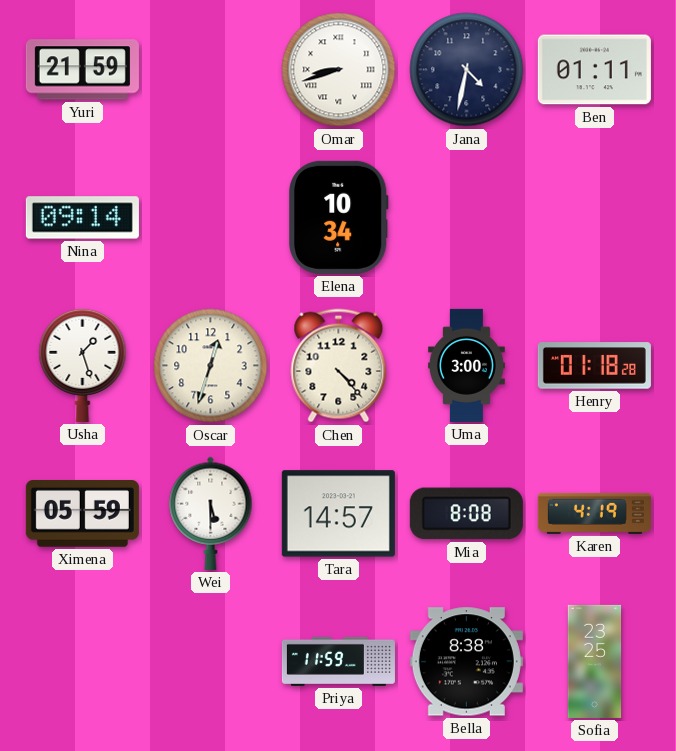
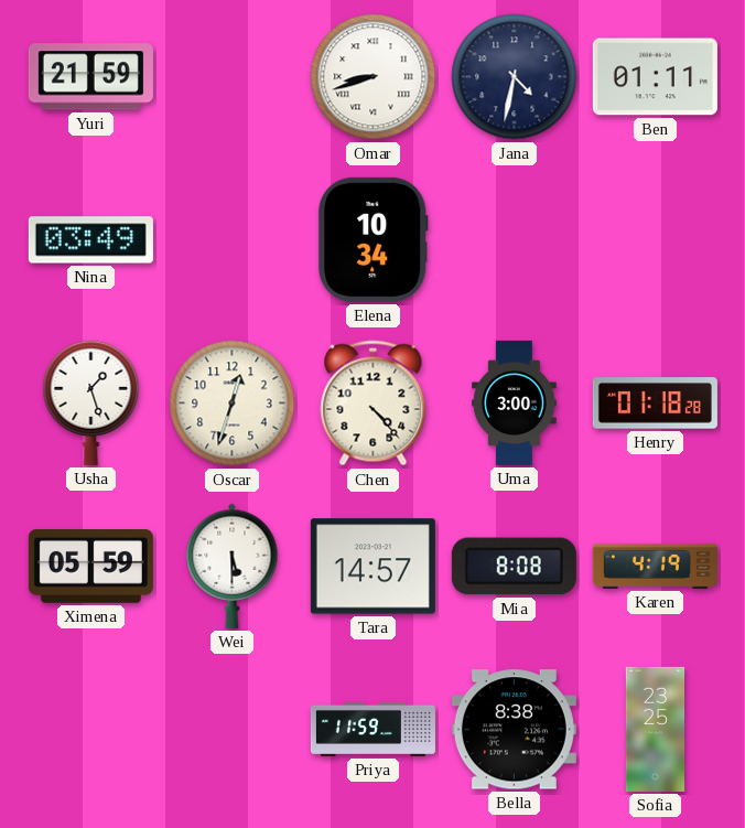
Nina: 09:14 -> 03:49 (90, 240)
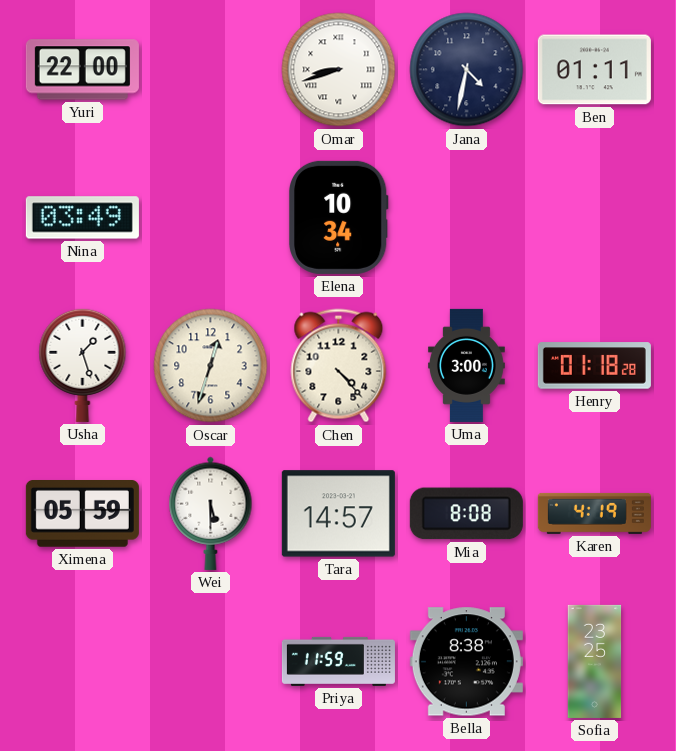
Yuri: 21:59 -> 22:00 (82, 70)
